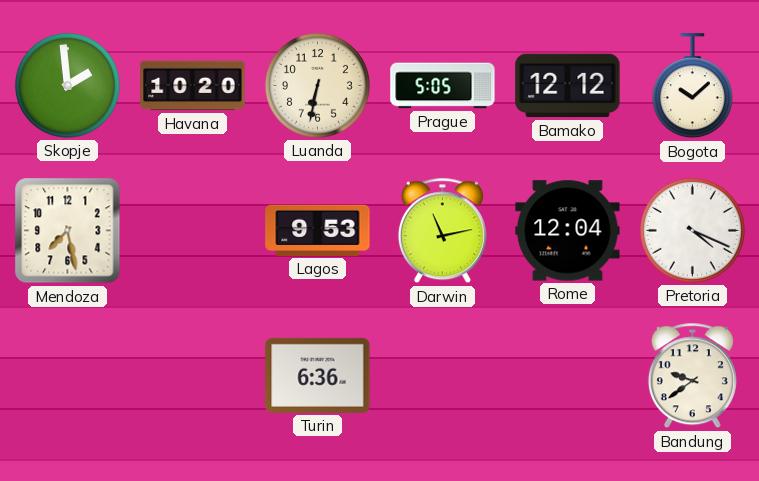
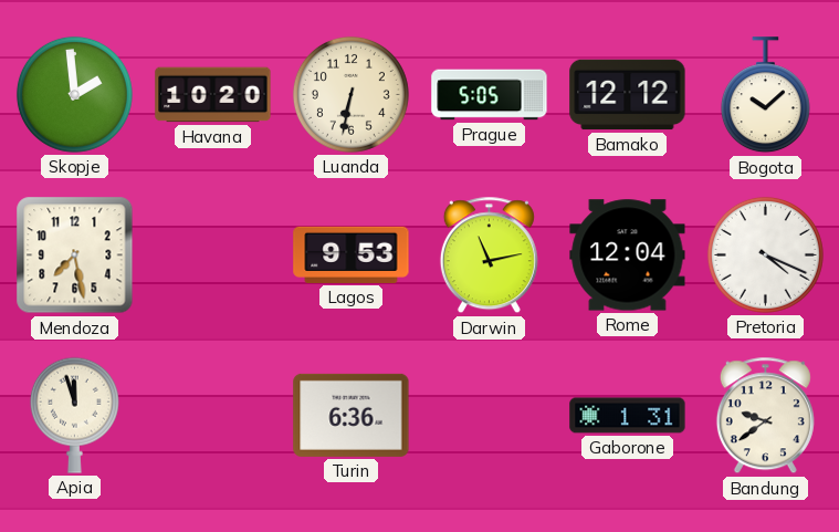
Apia: none -> 11:57 (74, 415)
Gaborone: none -> 1:31 (628, 416)
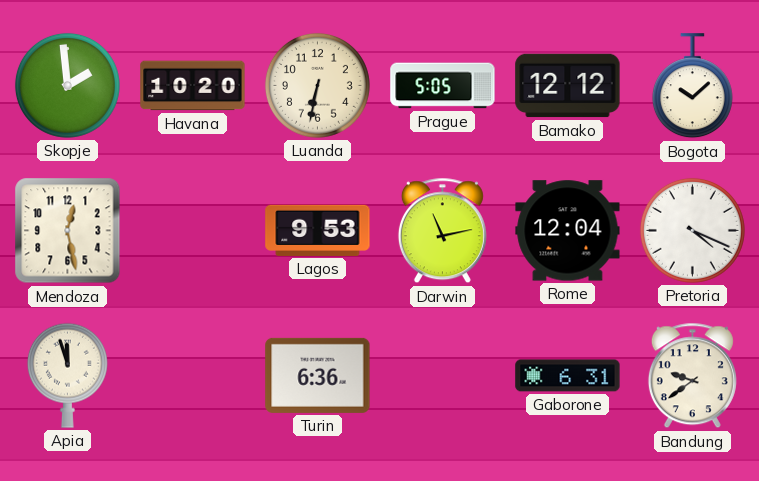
Mendoza: 7:28 -> 12:28 (68, 231)
Gaborone: 1:31 -> 6:31 (568, 376)
